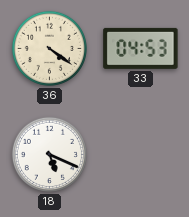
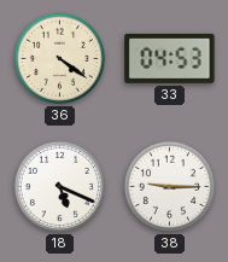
38: none -> 9:15 (169, 186)
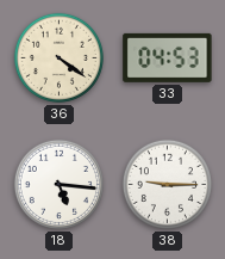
18: 5:19 -> 5:16 (58, 184)
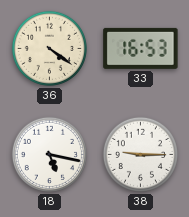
33: 04:53 -> 16:53 (141, 48)
18: 5:16 -> 5:17 (49, 154)
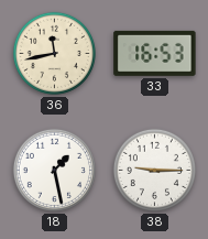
36: 4:21 -> 11:43 (54, 53)
18: 5:17 -> 1:28 (54, 170)
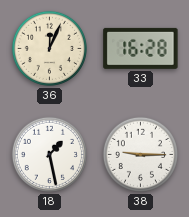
36: 11:43 -> 12:04 (49, 48)
33: 16:53 -> 16:28 (141, 48)
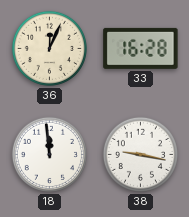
18: 1:28 -> 11:59 (49, 154)
38: 9:15 -> 9:17 (140, 154)
